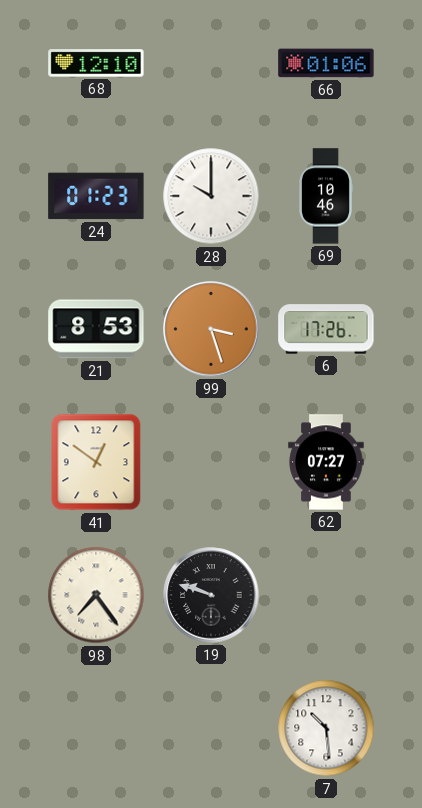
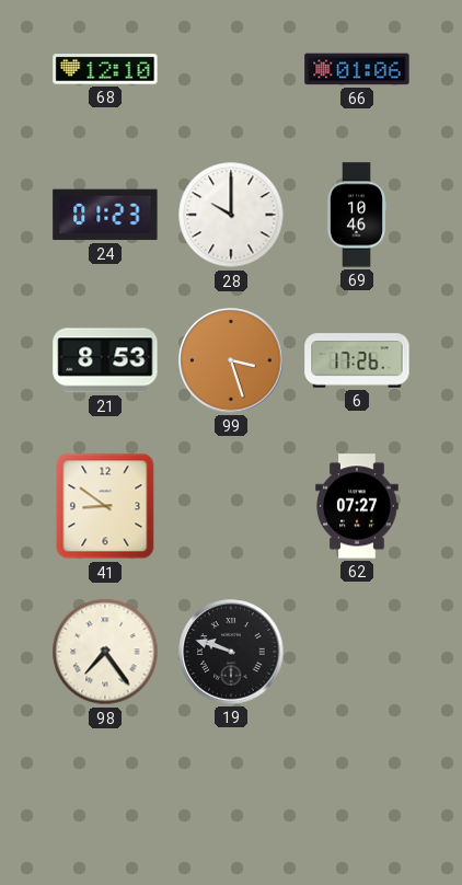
41: 12:51 -> 8:51 (105, 506)
7: 10:29 -> none (326, 728)
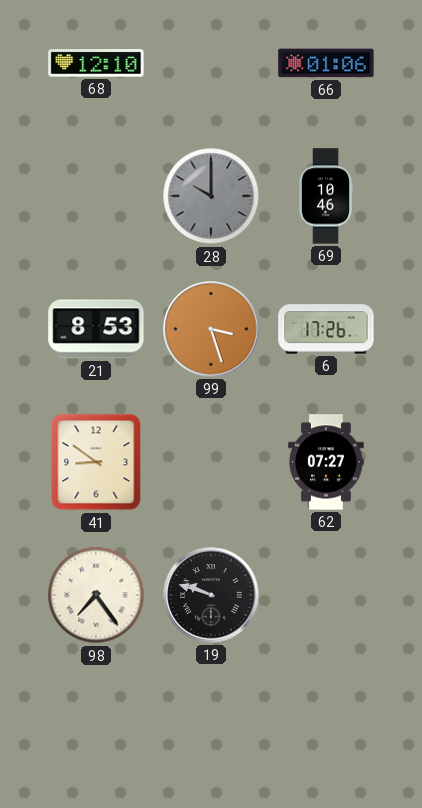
24: 01:23 -> none (105, 215)
28 dial: white -> grey (211, 196)
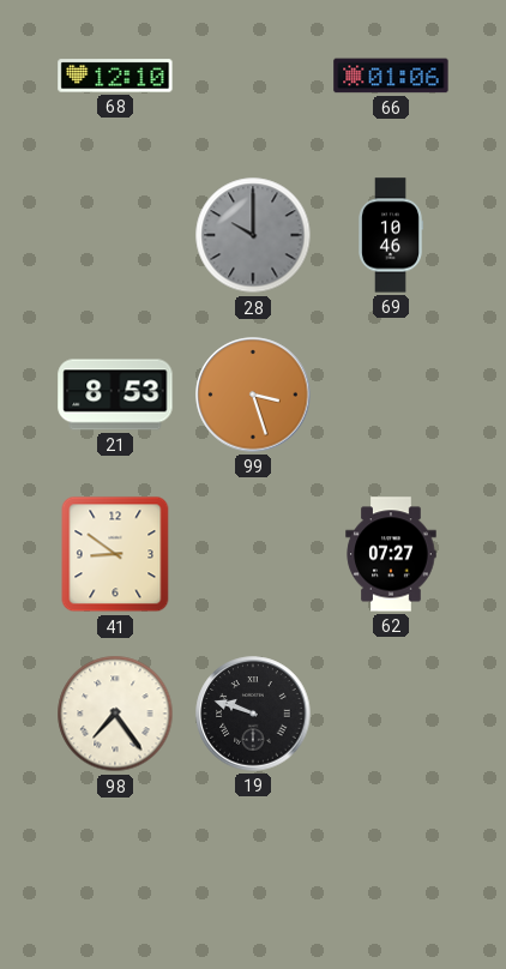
6: 17:26 -> none (326, 329)
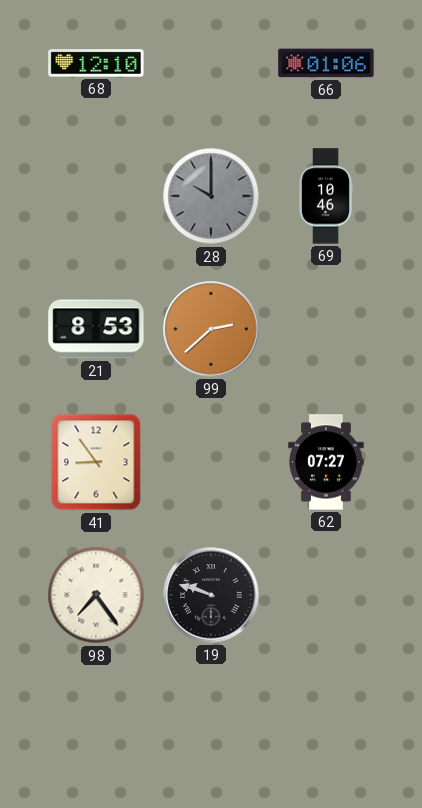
99: 3:27 -> 2:38 (211, 329)
41: 8:51 -> 8:54 (96, 462)
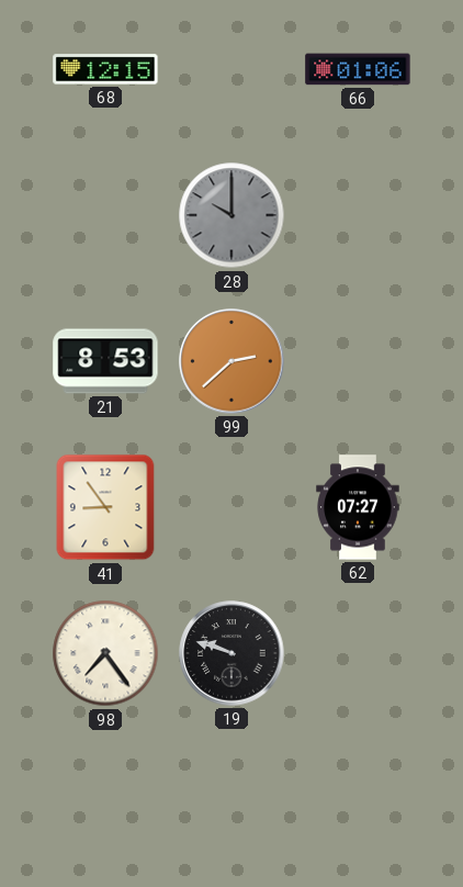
68: 12:10 -> 12:15 (105, 69)
69: 10:46 -> none (326, 196)
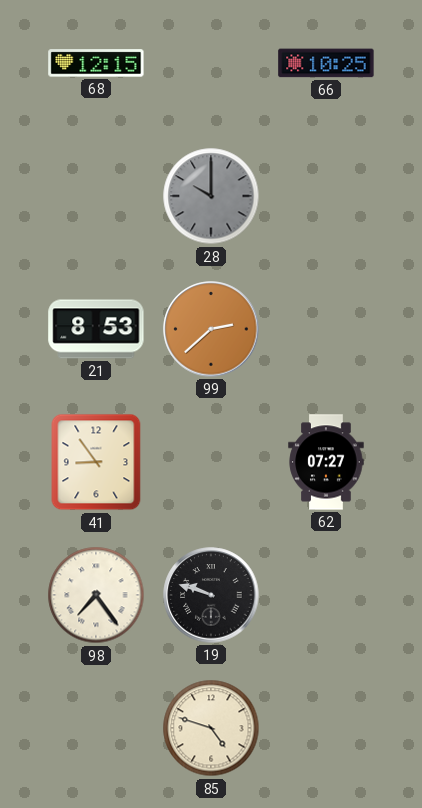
66: 01:06 -> 10:25 (326, 63)
85: none -> 4:48 (211, 728)
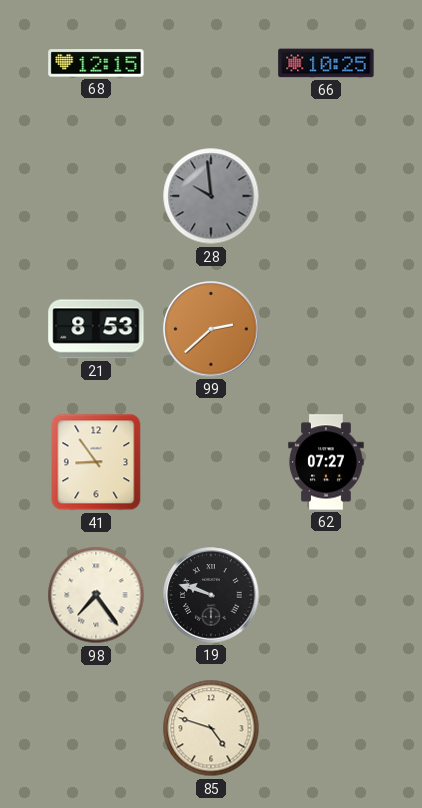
28: 10:00 -> 9:59 (211, 196)
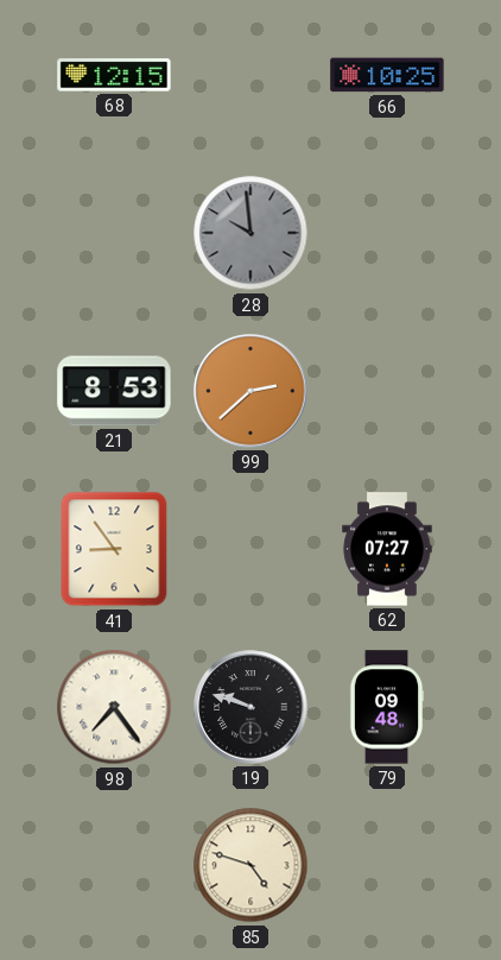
79: none -> 09:48 (387, 707)
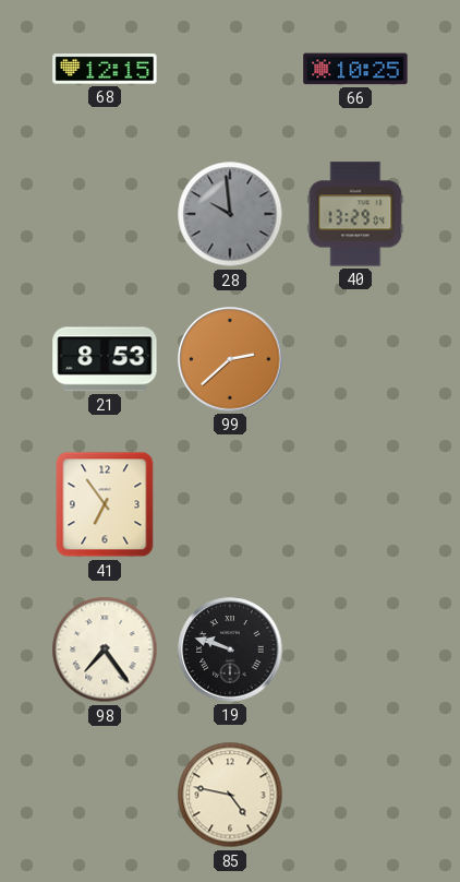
40: none -> 13:29 (355, 214)
41: 8:54 -> 6:54 (105, 504)
62: 07:27 -> none (387, 549)
79: 09:48 -> none (387, 707)
85: 4:48 -> 4:47 (230, 795)
